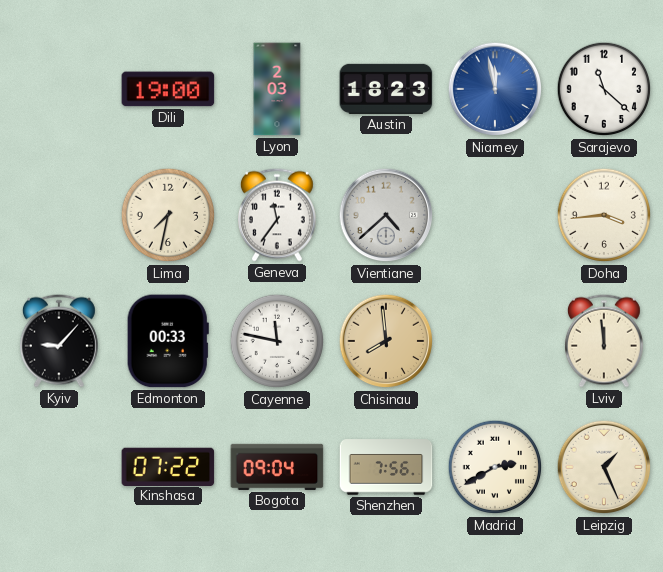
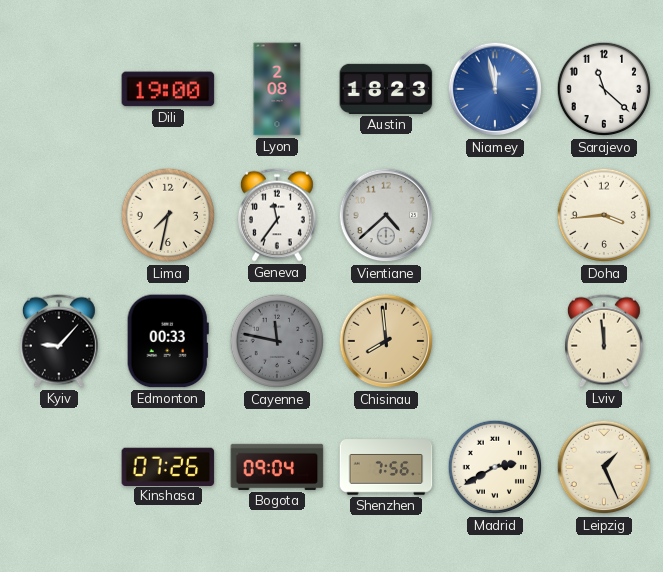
Lyon: 2:03 -> 2:08 (277, 89)
Cayenne dial: white -> grey (277, 341)
Kinshasa: 07:22 -> 07:26 (168, 466)
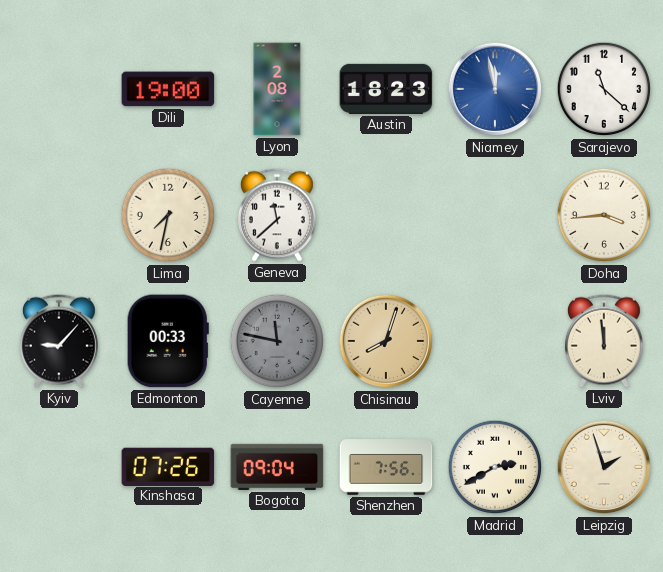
Geneva: 11:36 -> 11:38 (277, 215)
Vientiane: 4:38 -> none (386, 215)
Chisinau: 7:59 -> 8:03 (386, 341)
Leipzig: 1:26 -> 1:57 (604, 467)
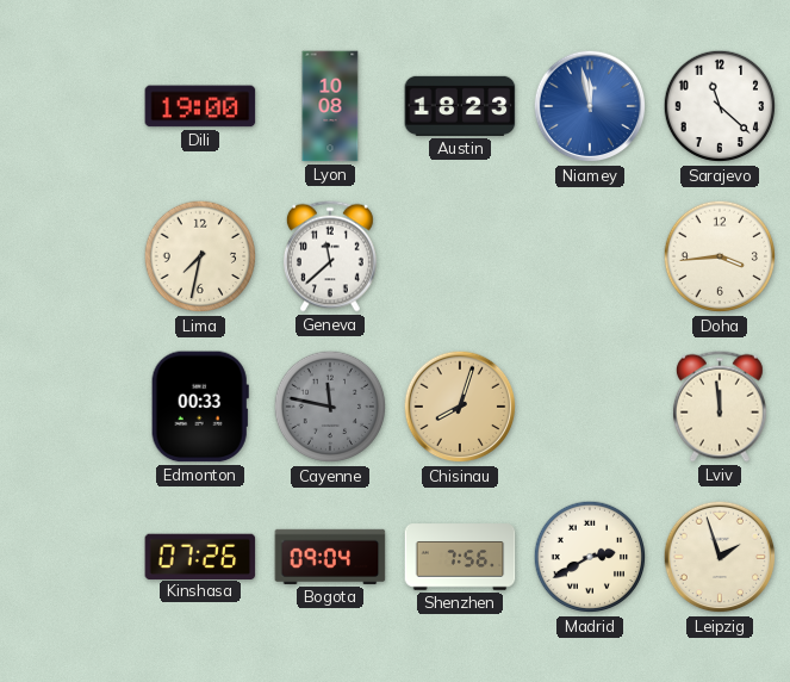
Lyon: 2:08 -> 10:08 (330, 106)
Kyiv: 9:07 -> none (59, 341)
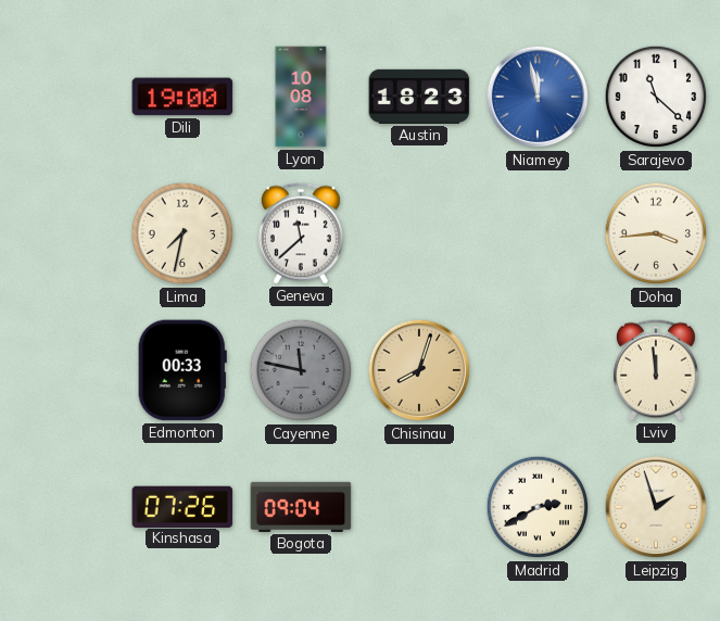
Shenzhen: 7:56 -> none (460, 557)
